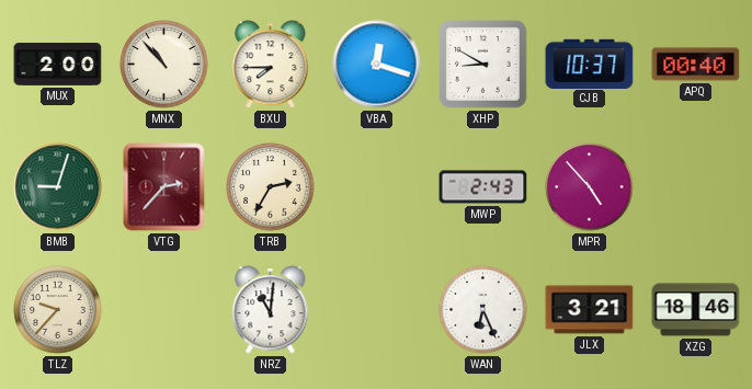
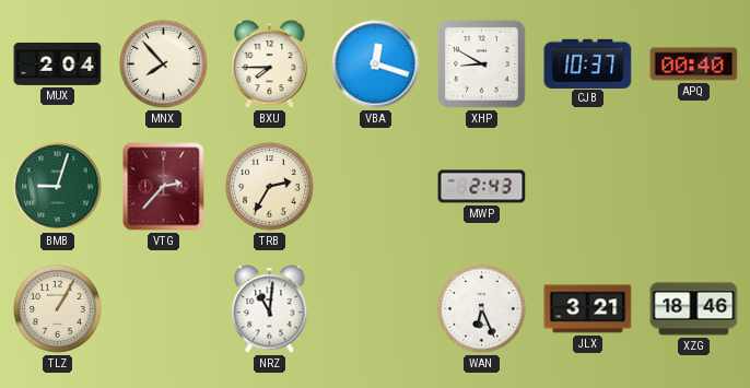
MUX: 2:00 -> 2:04 (58, 63)
MNX: 10:53 -> 7:53 (164, 64)
MPR: 4:53 -> none (590, 187)
TLZ: 9:37 -> 1:05 (58, 309)
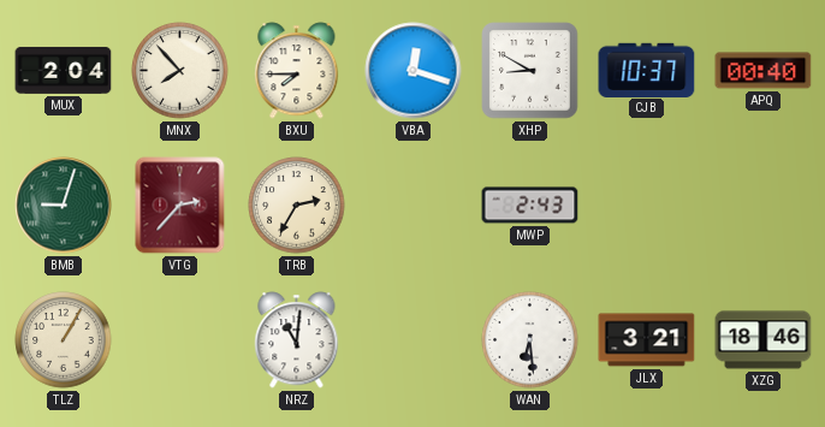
WAN: 6:26 -> 6:29 (530, 340)
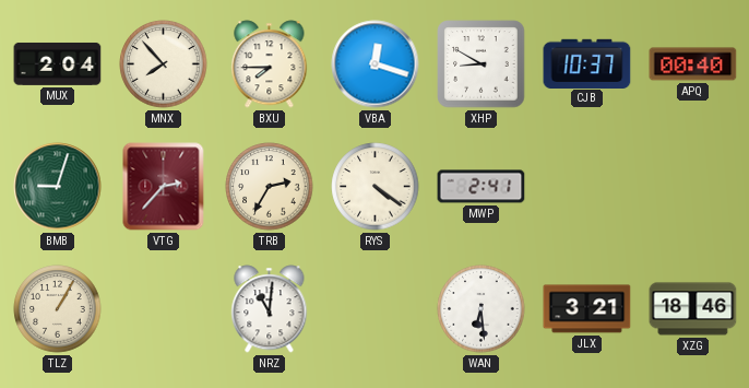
RYS: none -> 4:21 (376, 187)
MWP: 2:43 -> 2:41 (481, 187)
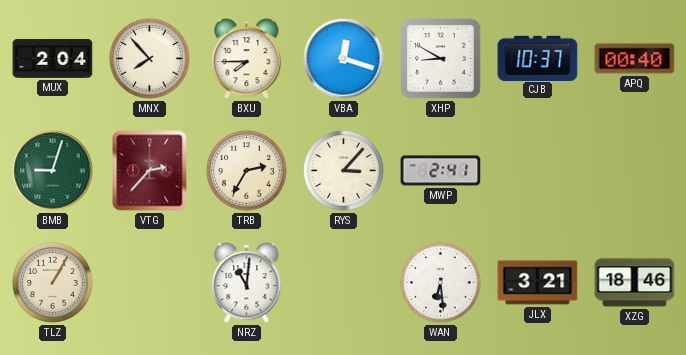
RYS: 4:21 -> 3:07 (344, 171)
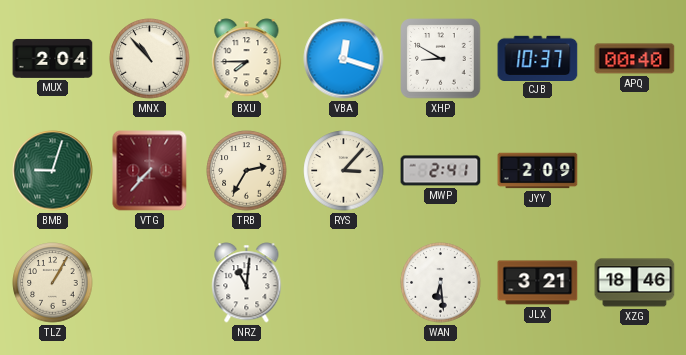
MNX: 7:53 -> 10:53 (150, 59)
VTG: 2:37 -> 7:37 (150, 171)
JYY: none -> 2:09 (538, 171)
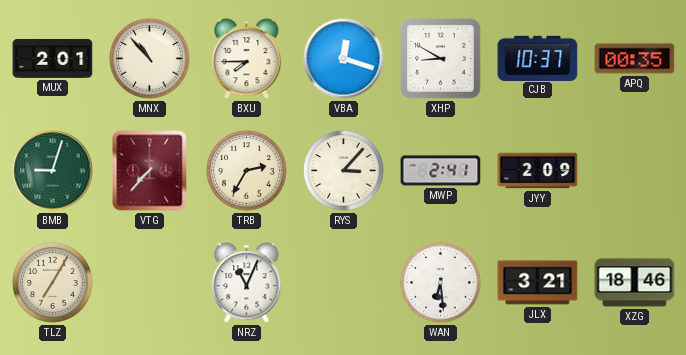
MUX: 2:04 -> 2:01 (53, 58)
APQ: 00:40 -> 00:35 (635, 59)
TLZ: 1:05 -> 7:05 (53, 283)
NRZ: 11:01 -> 11:04 (247, 283)
